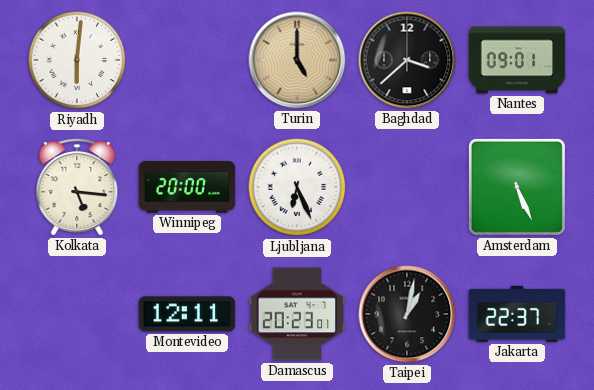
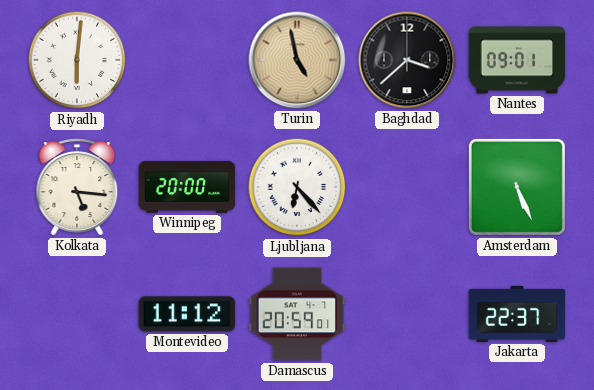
Turin: 5:00 -> 4:58 (297, 60)
Ljubljana: 6:26 -> 6:23 (297, 187)
Montevideo: 12:11 -> 11:12 (187, 314)
Damascus: 20:23 -> 20:59 (297, 314)
Taipei: 1:02 -> none (407, 314)
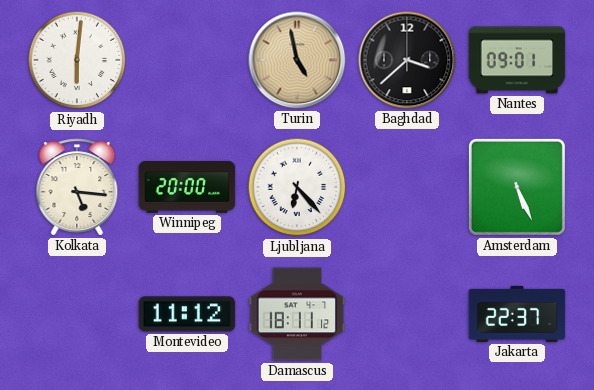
Damascus: 20:59 -> 18:11 (297, 314)
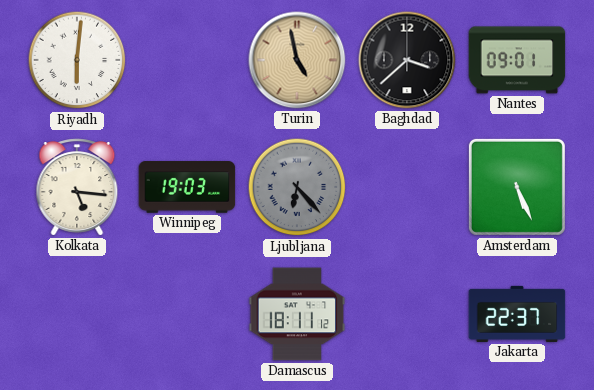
Winnipeg: 20:00 -> 19:03 (187, 187)
Ljubljana dial: white -> grey (297, 187)
Montevideo: 11:12 -> none (187, 314)
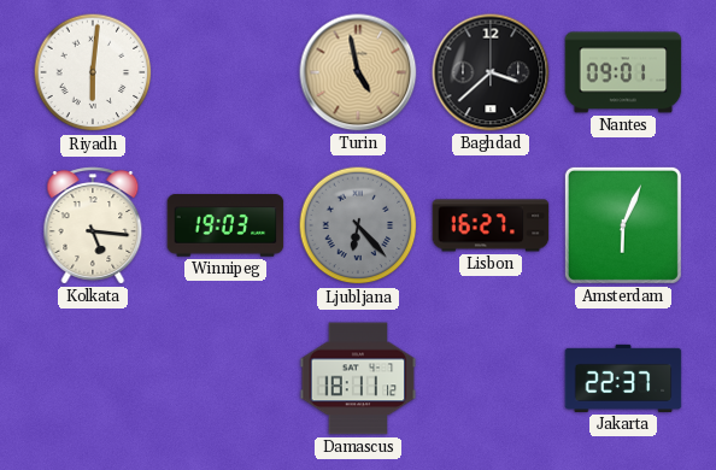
Lisbon: none -> 16:27 (491, 225)
Amsterdam: 5:26 -> 6:04 (623, 225)
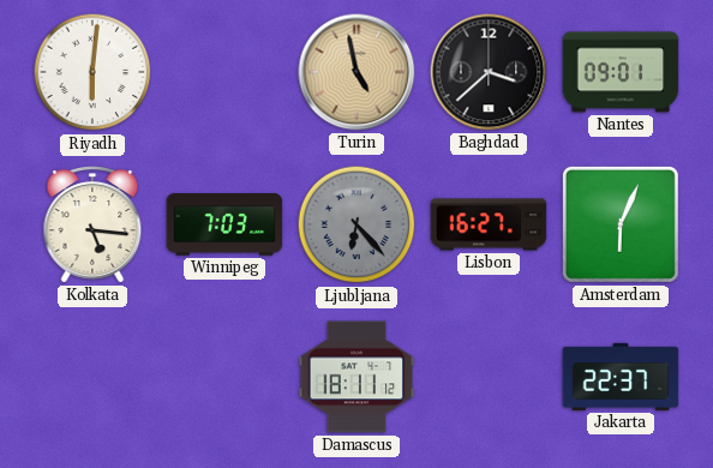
Winnipeg: 19:03 -> 7:03 (224, 224)
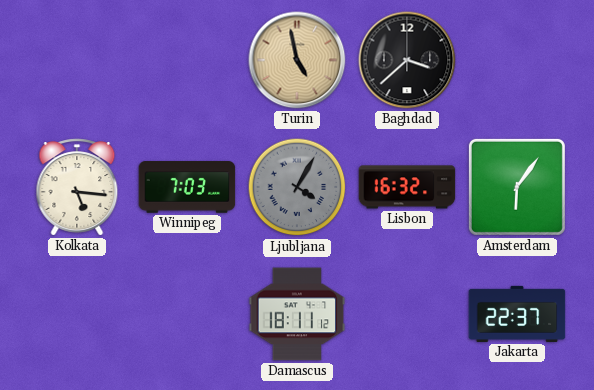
Riyadh: 6:01 -> none (92, 72)
Nantes: 09:01 -> none (621, 72)
Ljubljana: 6:23 -> 4:05 (297, 187)
Lisbon: 16:27 -> 16:32 (407, 187)
Amsterdam: 6:04 -> 6:06 (517, 187)
